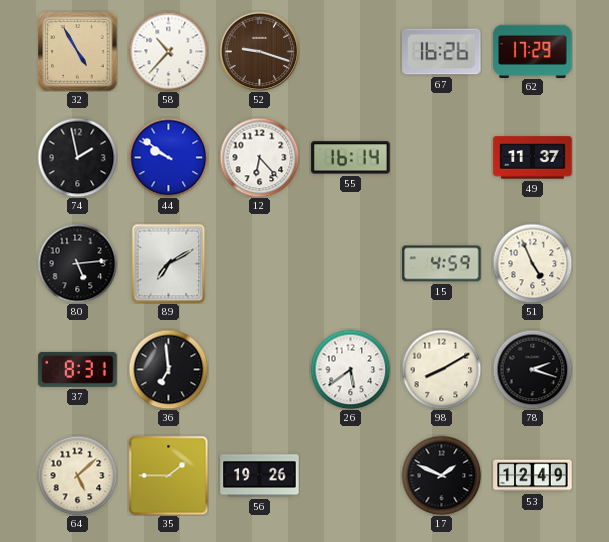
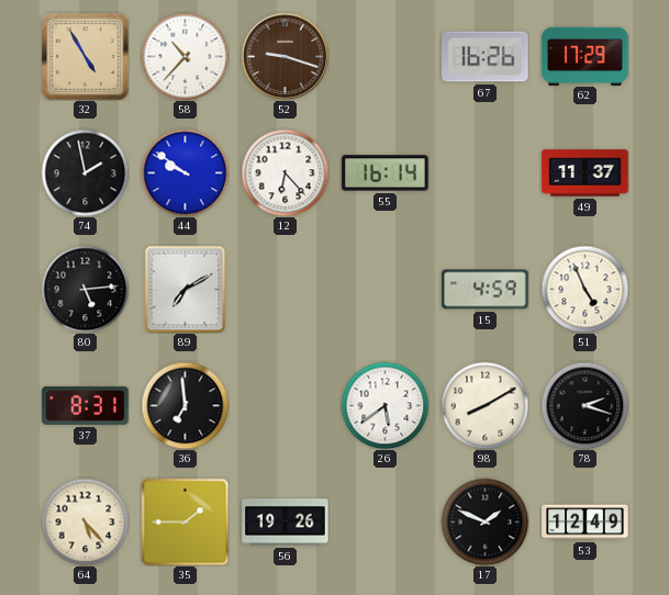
64: 5:08 -> 5:23 (85, 521)
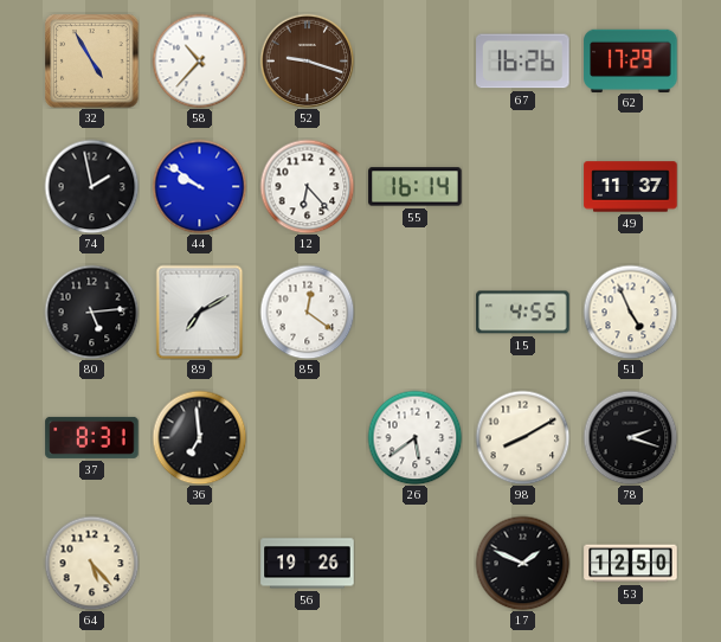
85: none -> 12:21 (307, 312)
15: 4:59 -> 4:55 (523, 313)
35: 1:45 -> none (185, 521)
53: 12:49 -> 12:50 (631, 564)
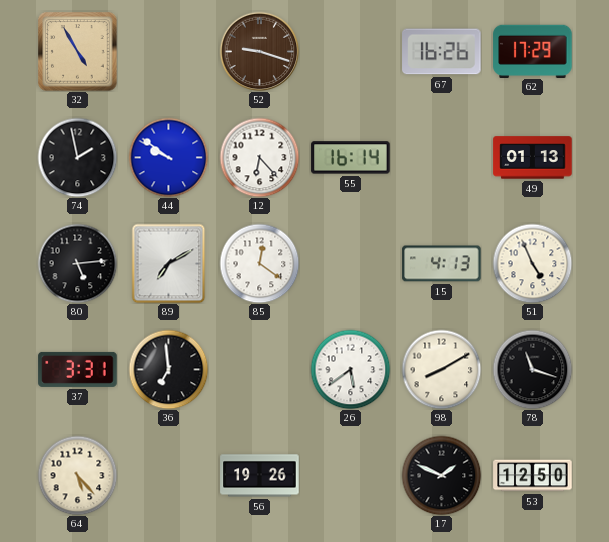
58: 10:37 -> none (199, 60)
49: 11:37 -> 01:13 (533, 158)
15: 4:55 -> 4:13 (442, 264)
37: 8:31 -> 3:31 (78, 369)
78: 2:18 -> 11:18 (532, 369)
